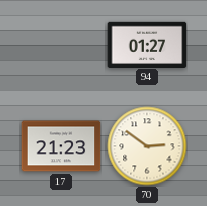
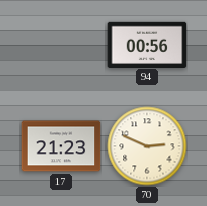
94: 01:27 -> 00:56 (147, 44)
70: 2:51 -> 2:49 (147, 146)
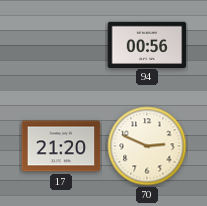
17: 21:23 -> 21:20 (61, 146)
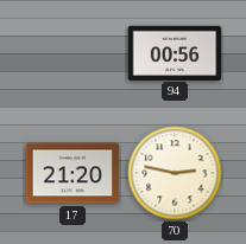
70: 2:49 -> 2:47 (175, 173)
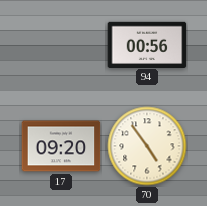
17: 21:20 -> 09:20 (61, 146)
70: 2:47 -> 4:54 (147, 146)
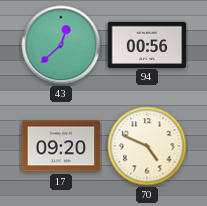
43: none -> 12:38 (61, 45)
70: 4:54 -> 4:49 (147, 146)
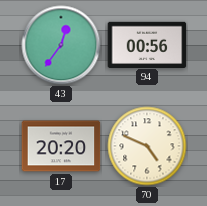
43: 12:38 -> 12:36 (61, 45)
17: 09:20 -> 20:20 (61, 146)
